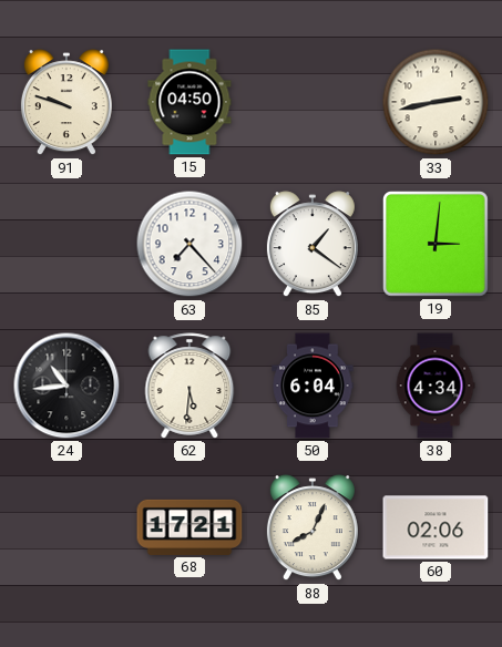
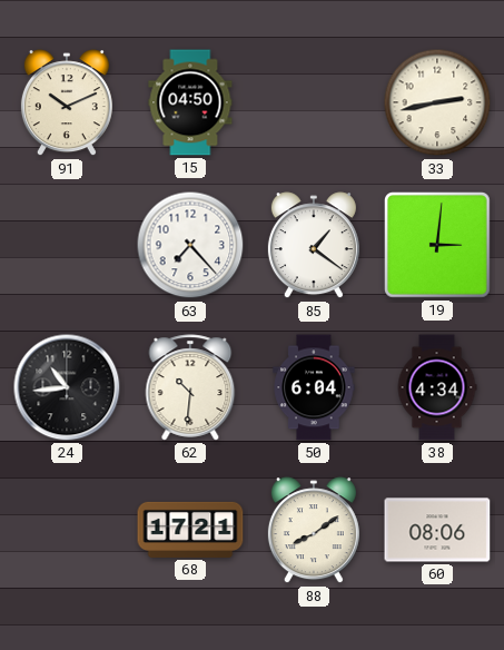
91: 9:48 -> 10:11 (67, 104)
62: 5:31 -> 10:31 (190, 387)
88: 8:04 -> 8:09 (314, 531)
60: 02:06 -> 08:06 (437, 530)
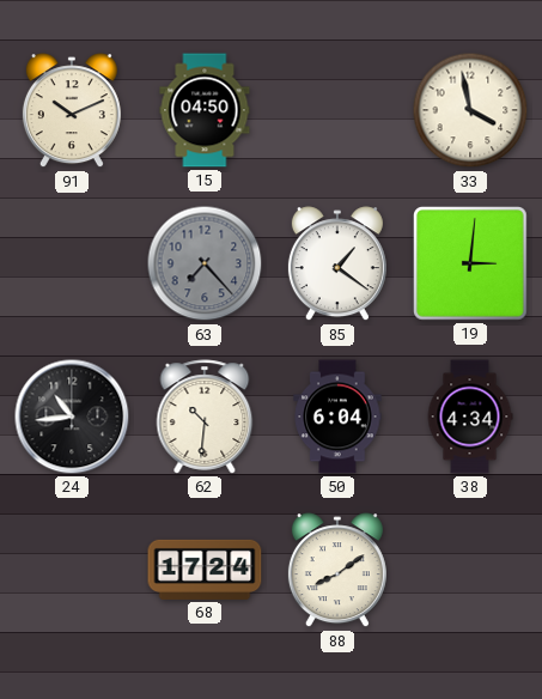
33: 2:43 -> 3:58 (470, 110)
63 dial: white -> grey (205, 263)
68: 17:21 -> 17:24 (205, 570)
60: 08:06 -> none (437, 530)
